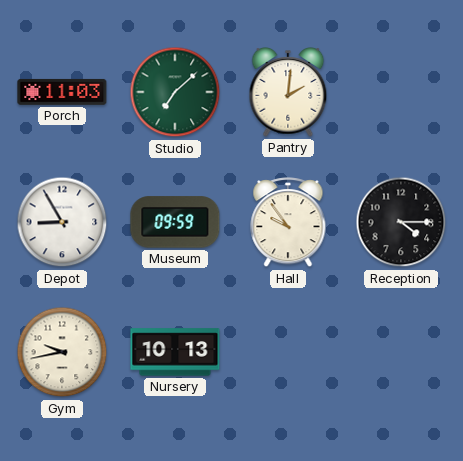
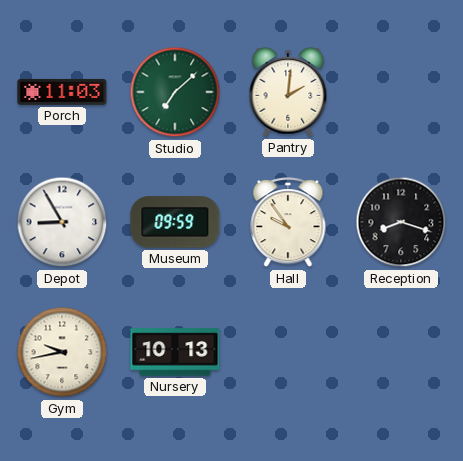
Reception: 4:15 -> 8:18 (401, 222)
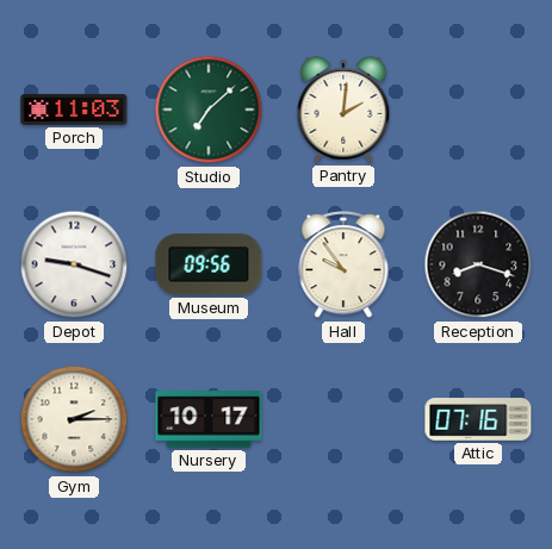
Depot: 8:55 -> 9:18 (74, 264)
Museum: 09:59 -> 09:56 (209, 264)
Gym: 9:43 -> 2:15 (74, 419)
Nursery: 10:13 -> 10:17 (209, 419)
Attic: none -> 07:16 (478, 419)
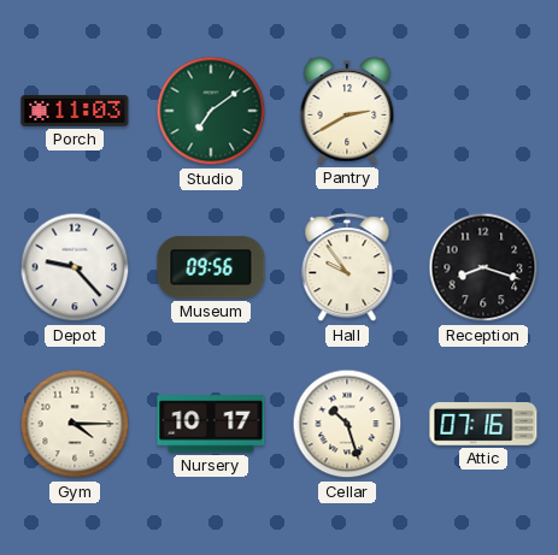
Studio: 7:08 -> 7:09 (211, 111)
Pantry: 2:01 -> 2:40 (347, 111)
Depot: 9:18 -> 9:23 (75, 267)
Gym: 2:15 -> 4:15 (75, 424)
Cellar: none -> 10:27 (347, 424)
